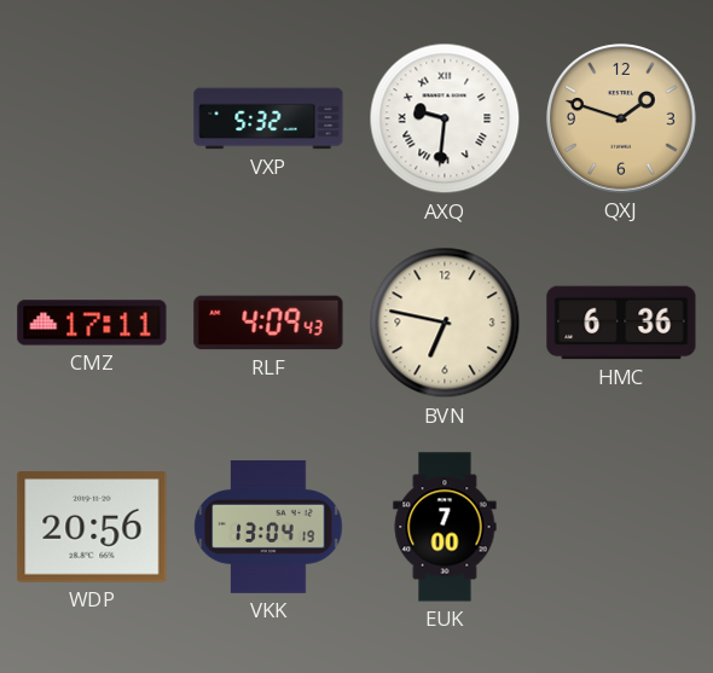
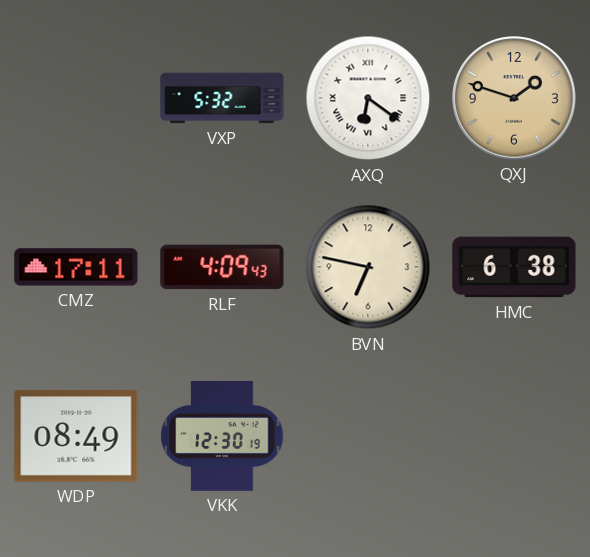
AXQ: 9:31 -> 6:21 (368, 98)
HMC: 6:36 -> 6:38 (514, 267)
WDP: 20:56 -> 08:49 (76, 436)
VKK: 13:04 -> 12:30 (222, 436)
EUK: 7:00 -> none (445, 527)
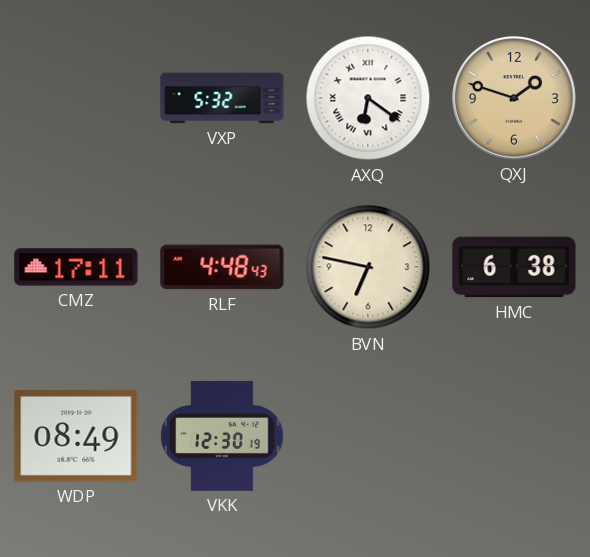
RLF: 4:09 -> 4:48 (222, 267)
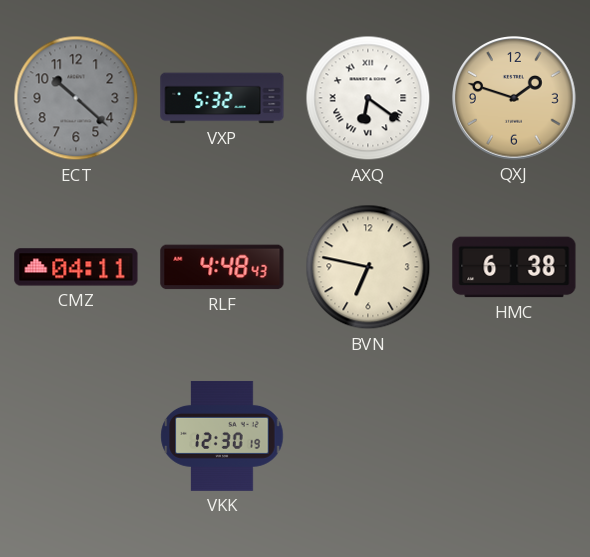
ECT: none -> 10:22 (76, 98)
CMZ: 17:11 -> 04:11 (76, 267)
WDP: 08:49 -> none (76, 436)
